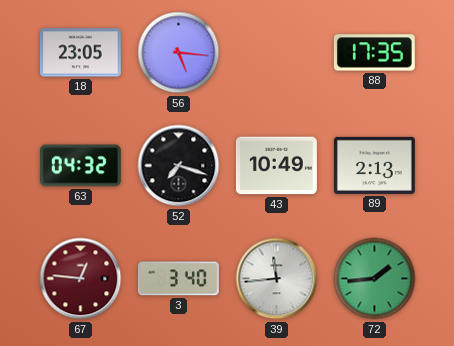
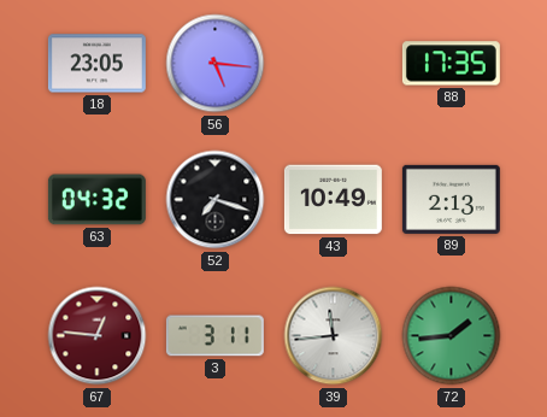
3: 3:40 -> 3:11 (214, 336)
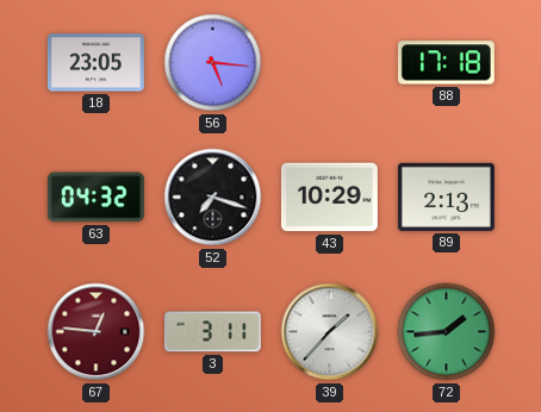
88: 17:35 -> 17:18 (446, 63)
43: 10:49 -> 10:29 (329, 198)
39: 11:44 -> 1:37 (330, 332)
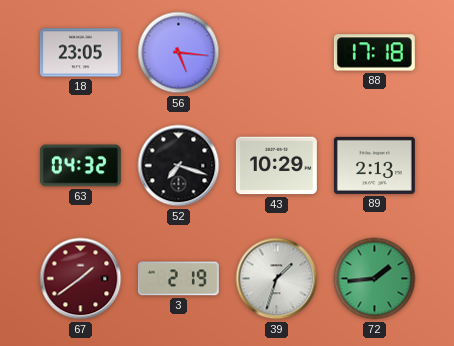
67: 12:46 -> 1:39 (81, 279)
3: 3:11 -> 2:19 (178, 279)
39: 1:37 -> 1:33 (277, 279)
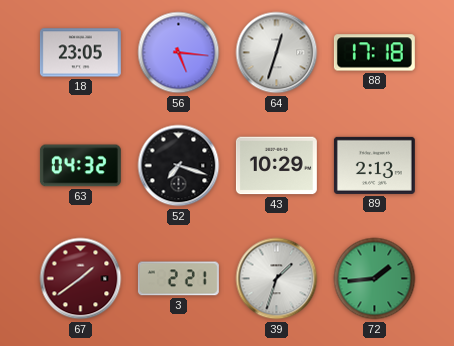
64: none -> 12:33 (277, 53)
3: 2:19 -> 2:21 (178, 279)
